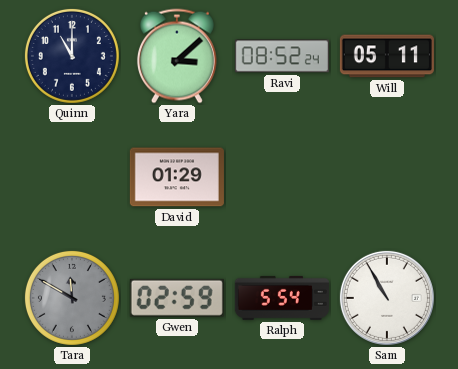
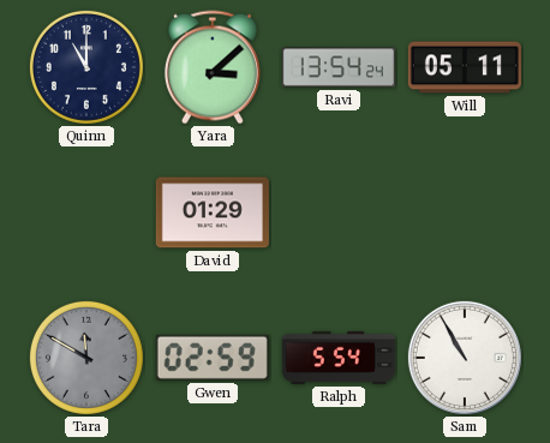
Ravi: 08:52 -> 13:54 (339, 67)
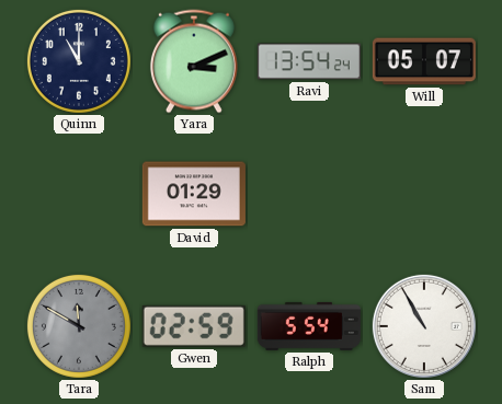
Yara: 3:08 -> 3:11 (194, 61)
Will: 05:11 -> 05:07 (424, 61)
